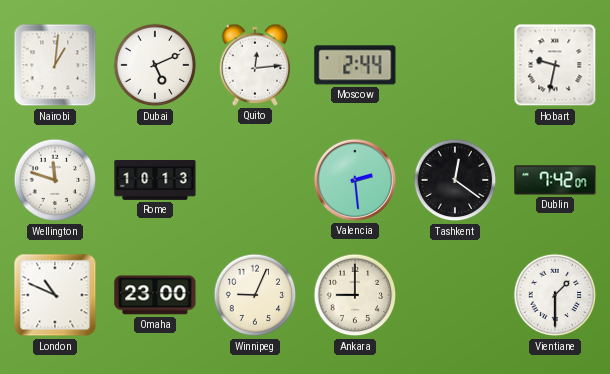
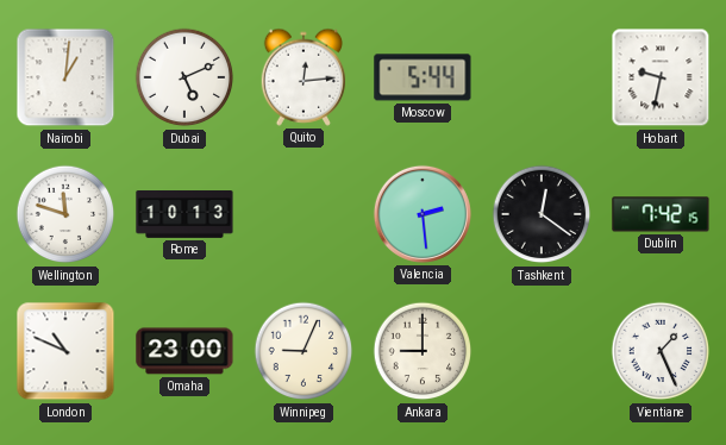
Moscow: 2:44 -> 5:44 (423, 77)
Dublin: 7:42:07 -> 7:42:15 (661, 214)
Vientiane: 1:30 -> 1:26 (661, 351)
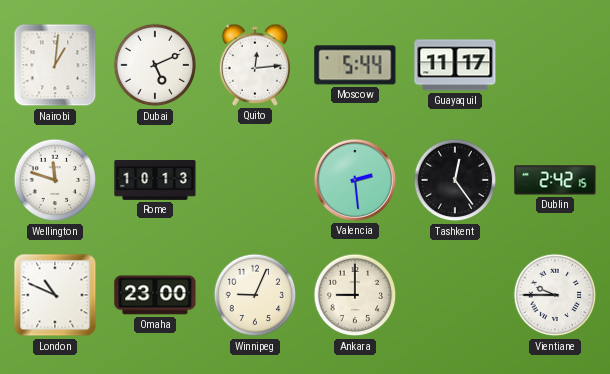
Guayaquil: none -> 11:17 (455, 65)
Hobart: 9:32 -> none (661, 77)
Tashkent: 12:21 -> 12:24 (455, 180)
Dublin: 7:42 -> 2:42 (555, 180)
Vientiane: 1:26 -> 9:45 (555, 295)
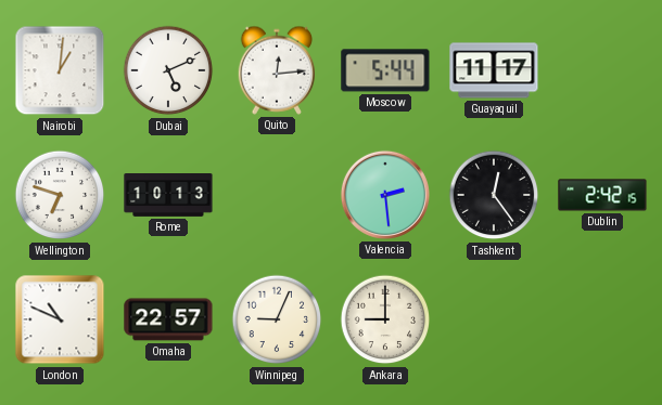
Wellington: 11:48 -> 6:48 (60, 195)
Omaha: 23:00 -> 22:57 (168, 319)
Vientiane: 9:45 -> none (555, 295)
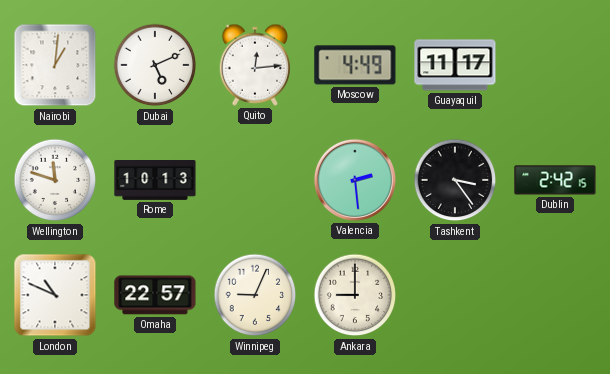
Moscow: 5:44 -> 4:49 (355, 65)
Wellington: 6:48 -> 11:48 (55, 180)
Tashkent: 12:24 -> 3:24 (455, 180)
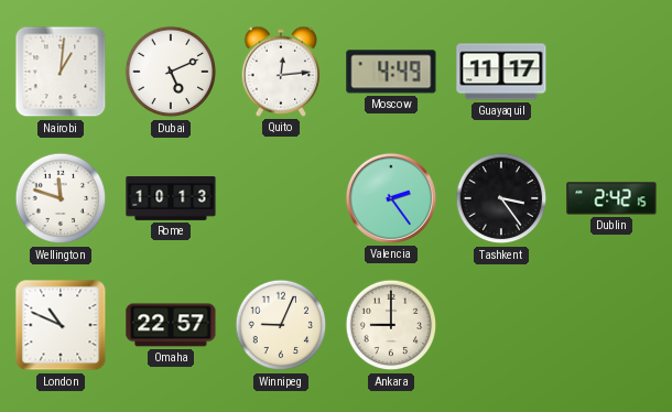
Valencia: 2:29 -> 2:24 (391, 198)
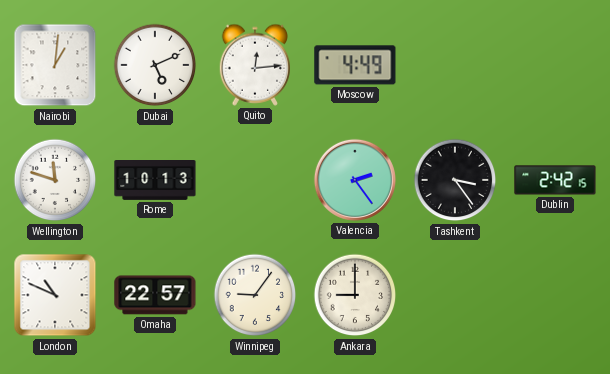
Guayaquil: 11:17 -> none (501, 72)
Winnipeg: 9:04 -> 9:06 (255, 295)
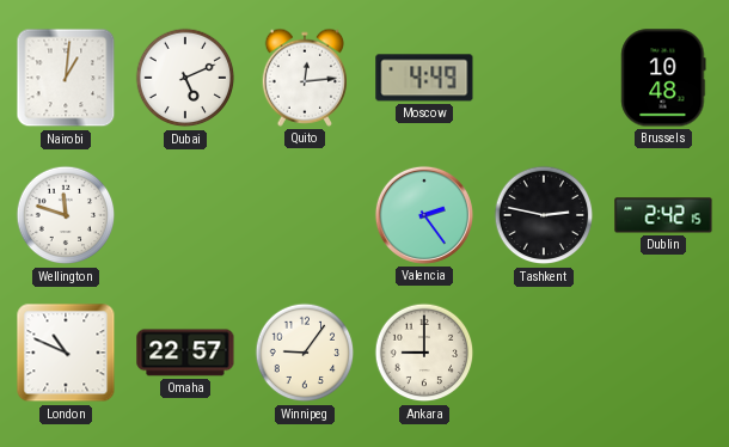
Brussels: none -> 10:48 (663, 78)
Rome: 10:13 -> none (155, 181)
Tashkent: 3:24 -> 2:47 (544, 215)
